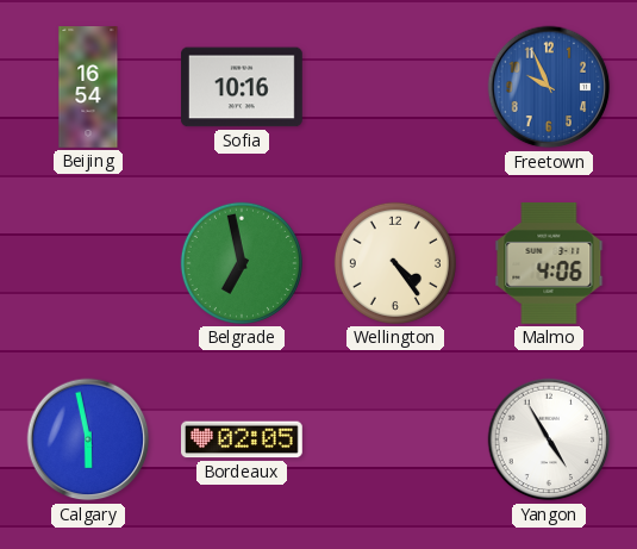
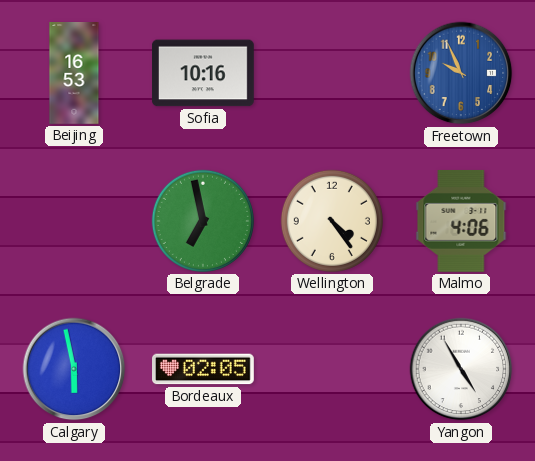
Beijing: 16:54 -> 16:53 (74, 73)
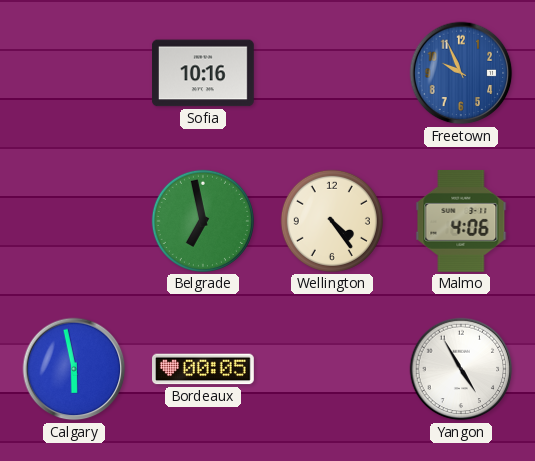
Beijing: 16:53 -> none (74, 73)
Bordeaux: 02:05 -> 00:05 (204, 369)
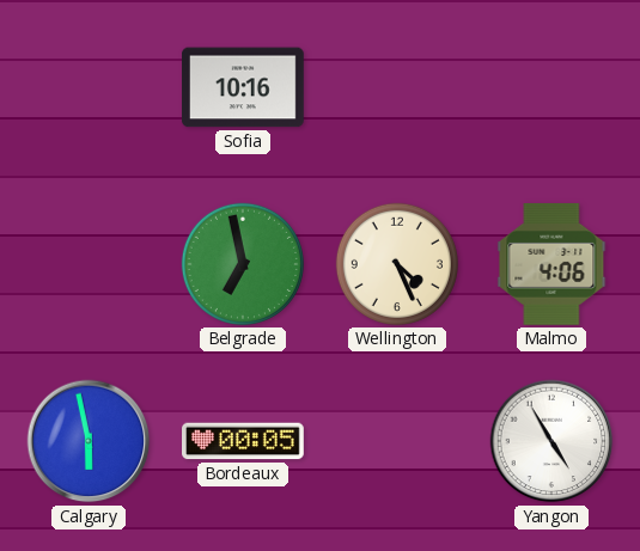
Freetown: 9:56 -> none (461, 73)
Wellington: 4:24 -> 4:26 (397, 264)
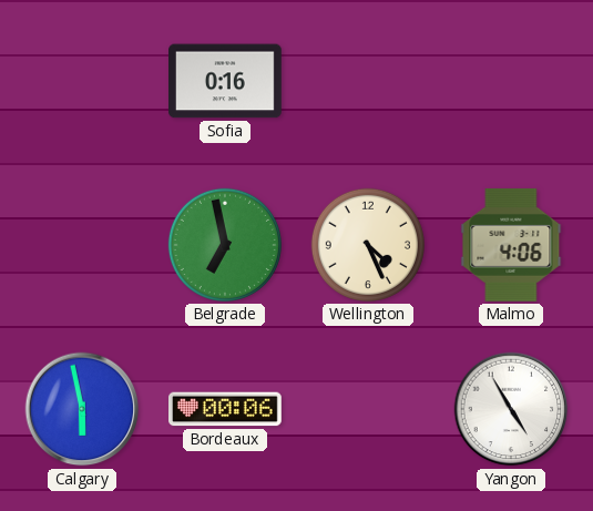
Sofia: 10:16 -> 0:16 (226, 81)
Bordeaux: 00:05 -> 00:06 (226, 409)
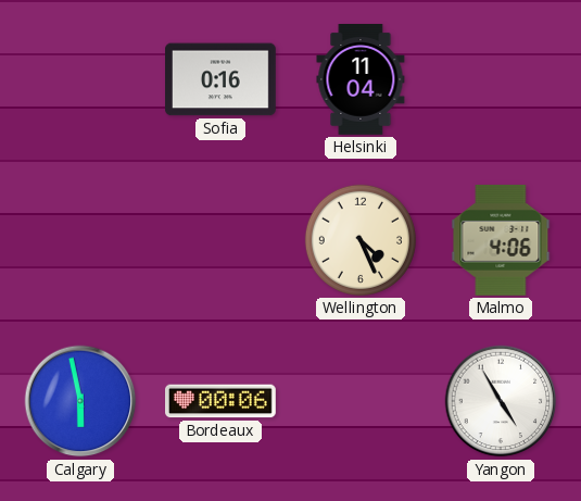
Helsinki: none -> 11:04 (361, 80)
Belgrade: 6:58 -> none (225, 245)
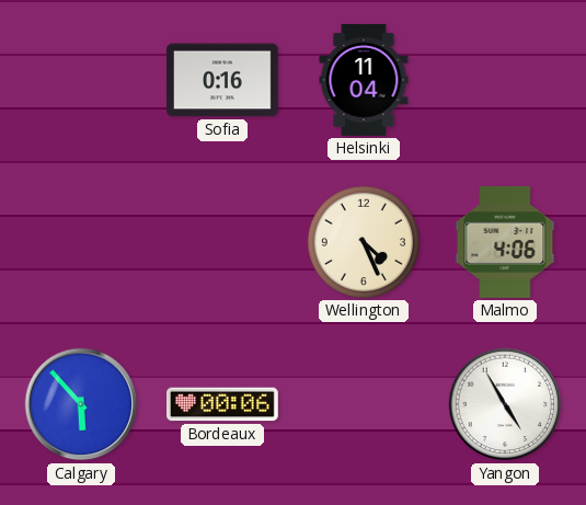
Calgary: 5:58 -> 5:53 (81, 404)
